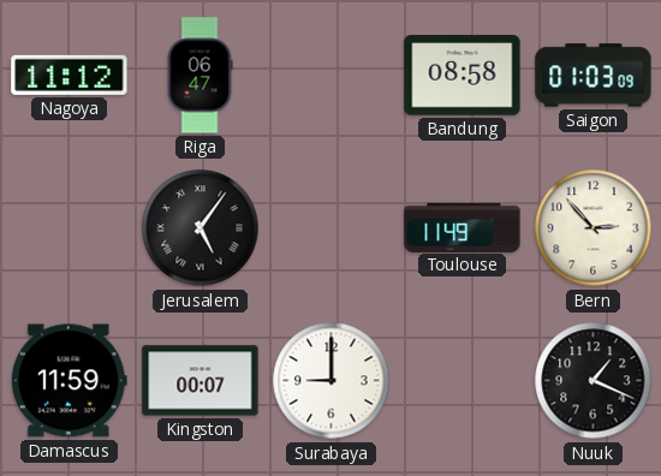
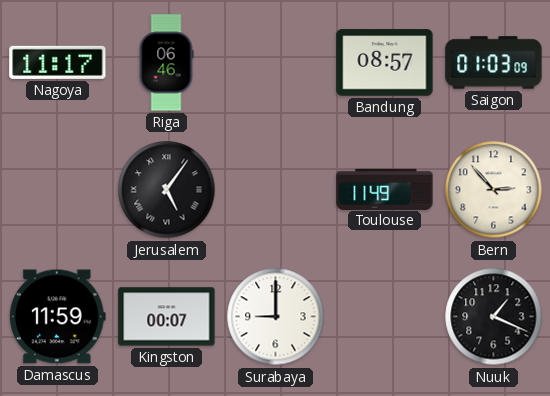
Nagoya: 11:12 -> 11:17 (58, 62)
Riga: 06:47 -> 06:46 (166, 63)
Bandung: 08:58 -> 08:57 (385, 63)
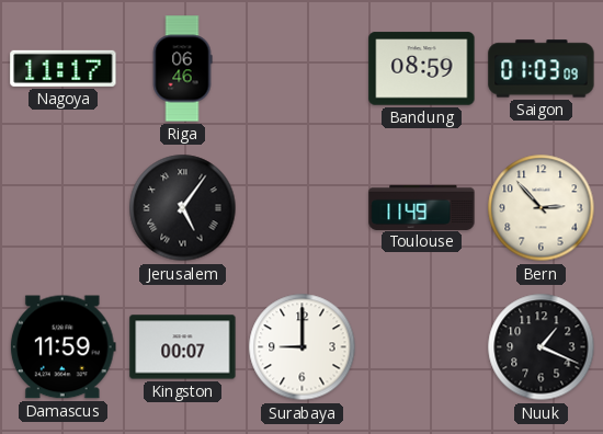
Bandung: 08:57 -> 08:59 (422, 69)
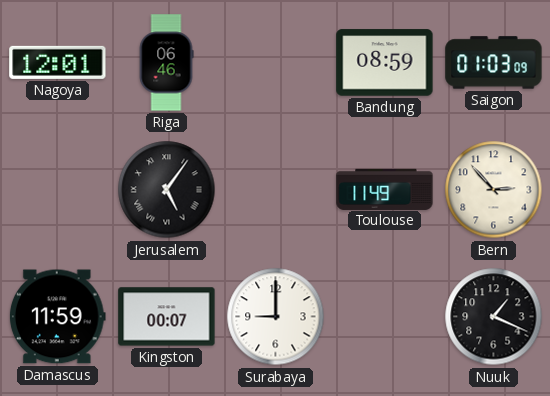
Nagoya: 11:17 -> 12:01 (58, 62)
